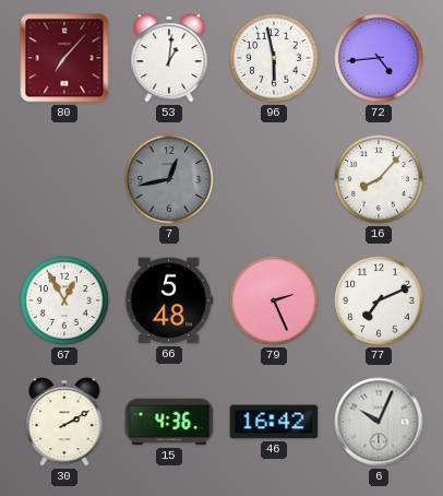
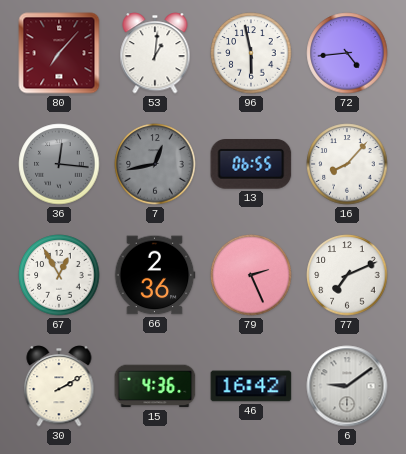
36: none -> 12:16 (59, 164)
13: none -> 06:55 (251, 165)
66: 5:48 -> 2:36 (155, 275)
6: 10:04 -> 9:09 (347, 386)
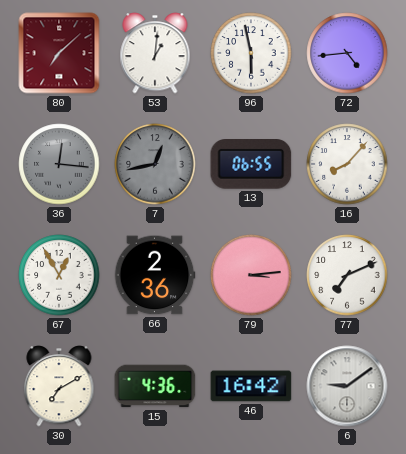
80: 7:07 -> 7:08 (59, 53)
79: 2:26 -> 3:14 (251, 275)
30: 2:10 -> 7:10 (59, 386)
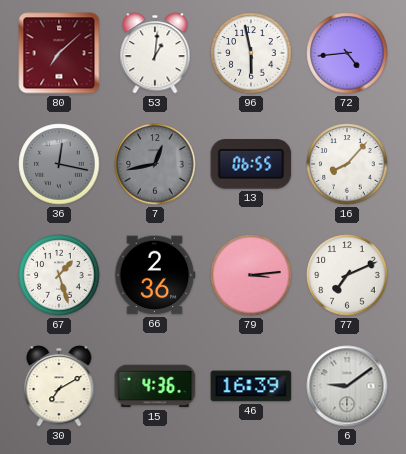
36: 12:16 -> 12:17 (59, 164)
67: 12:55 -> 1:27 (59, 275)
46: 16:42 -> 16:39 (251, 386)
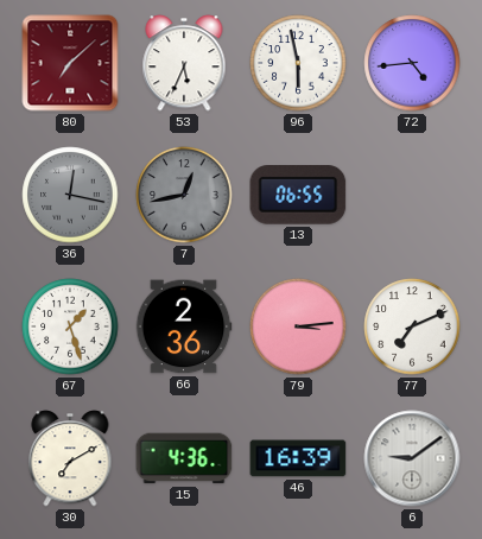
53: 1:01 -> 5:34 (184, 63)
16: 8:07 -> none (347, 164)
